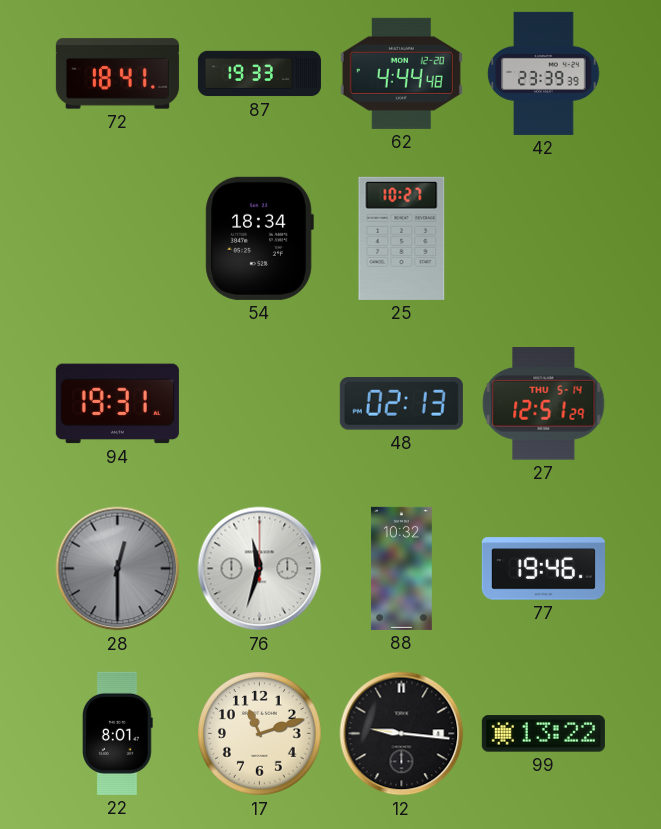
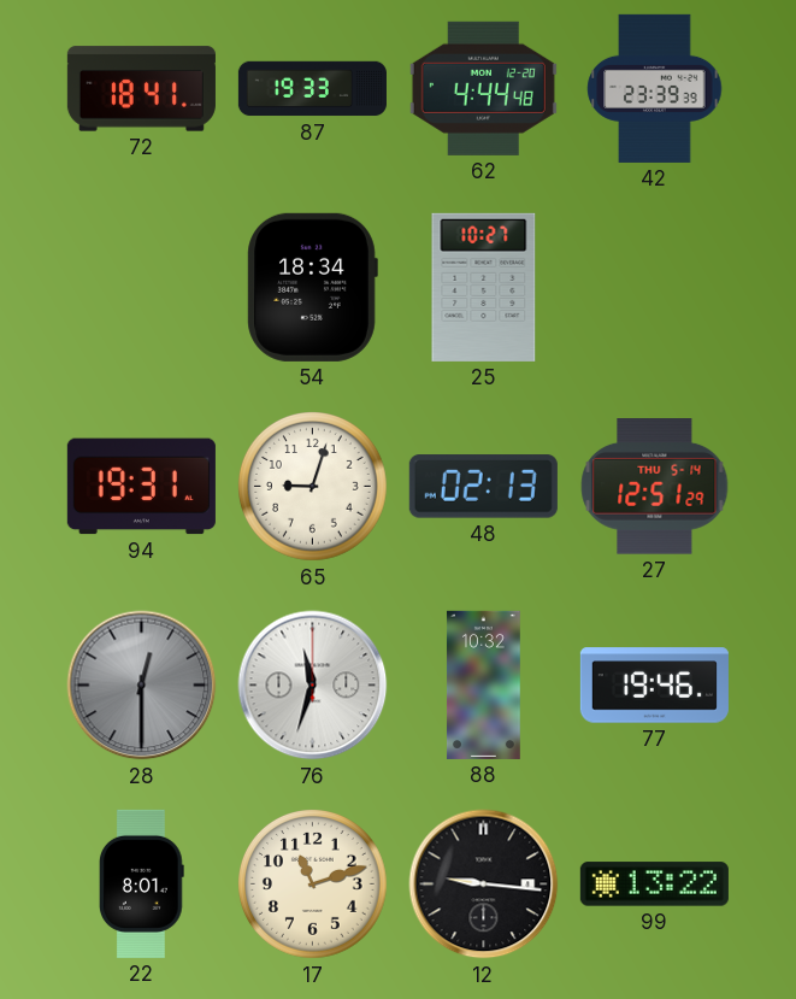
65: none -> 9:03 (313, 487)
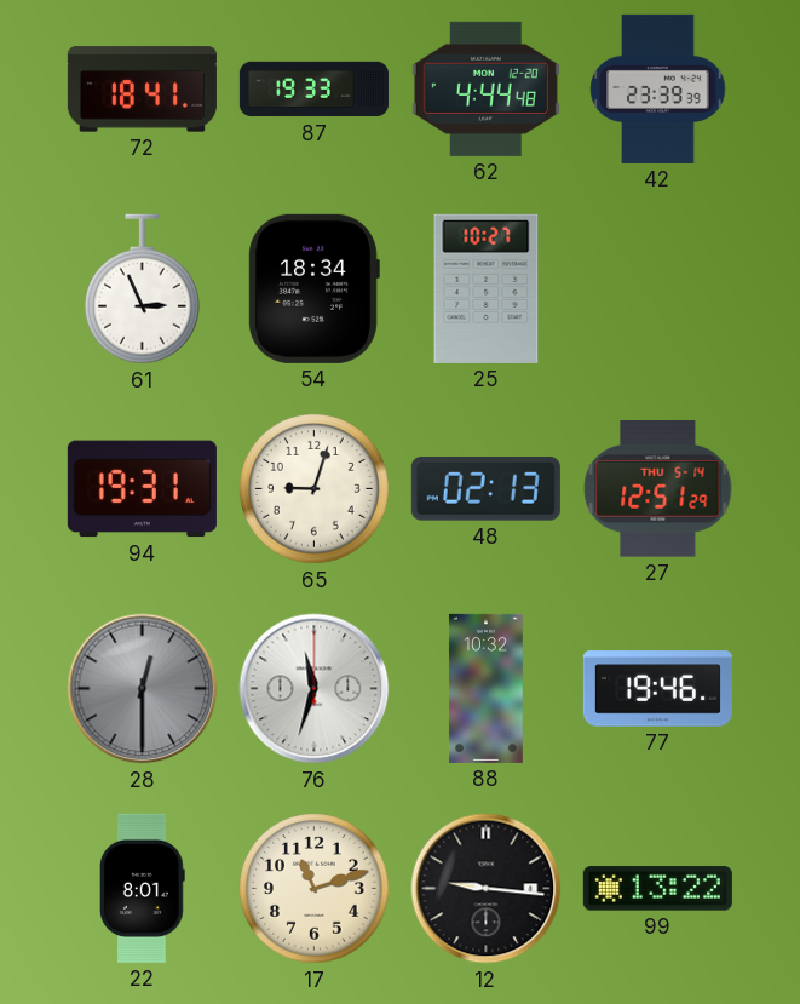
61: none -> 2:56 (142, 289)
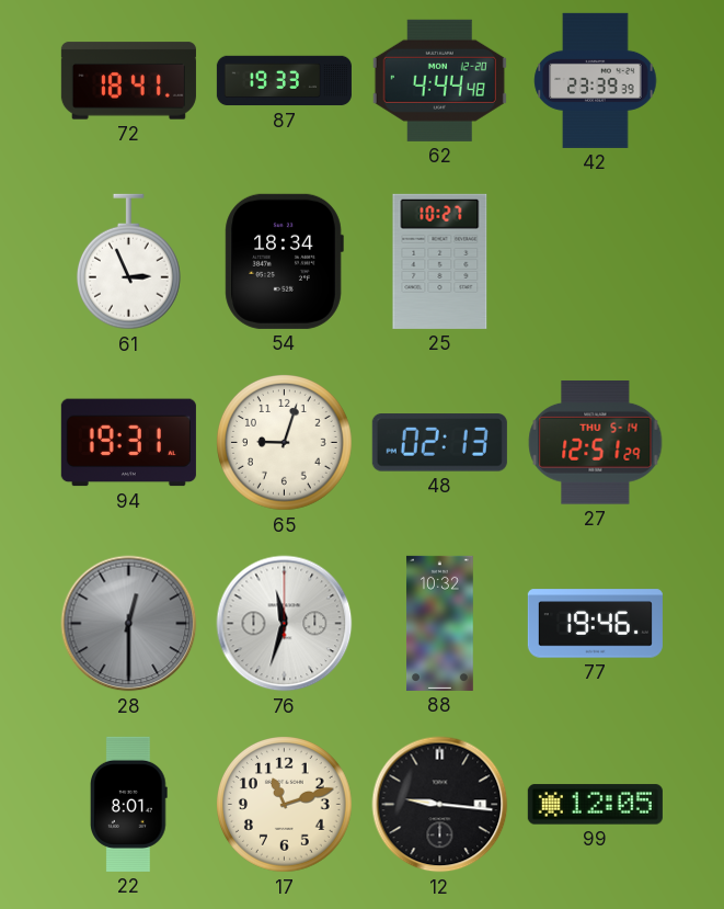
99: 13:22 -> 12:05 (595, 805)
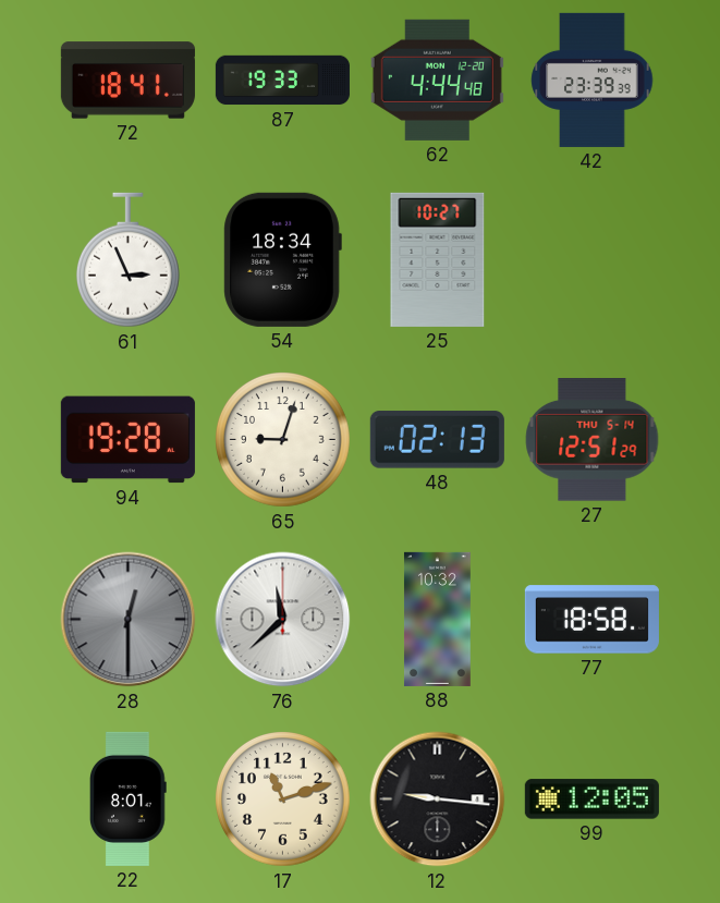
94: 19:31 -> 19:28 (127, 440)
76: 11:33 -> 11:38 (283, 620)
77: 19:46 -> 18:58 (591, 620)
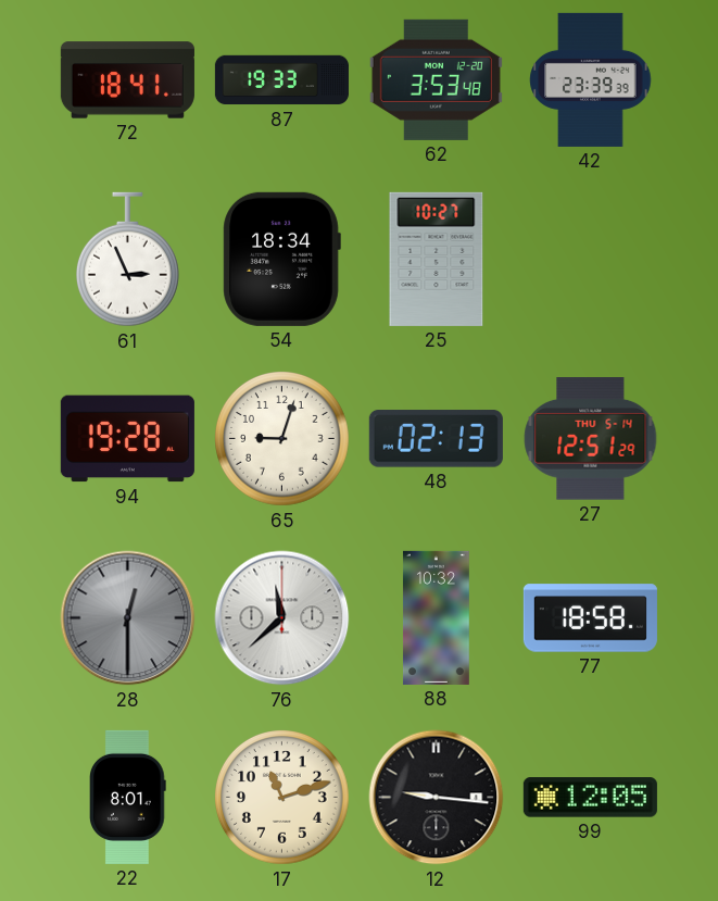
62: 4:44 -> 3:53 (436, 79)
